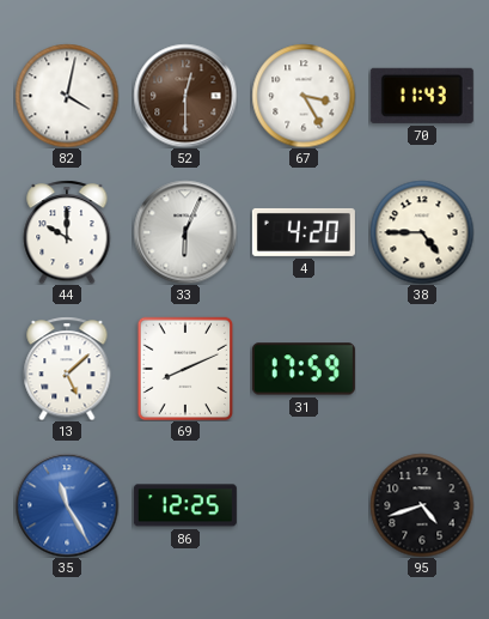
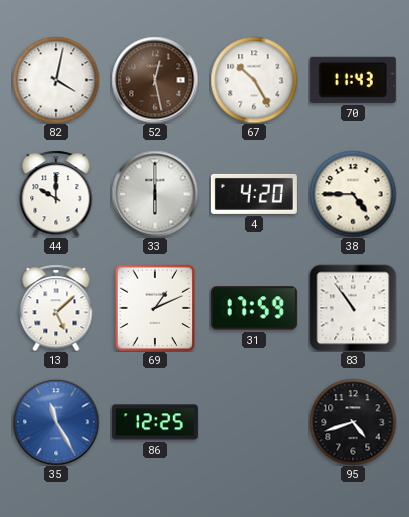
52: 12:30 -> 12:28 (155, 80)
67: 3:25 -> 10:25 (254, 80)
33: 6:04 -> 6:00 (155, 194)
69: 8:11 -> 1:11 (155, 308)
83: none -> 10:54 (353, 308)
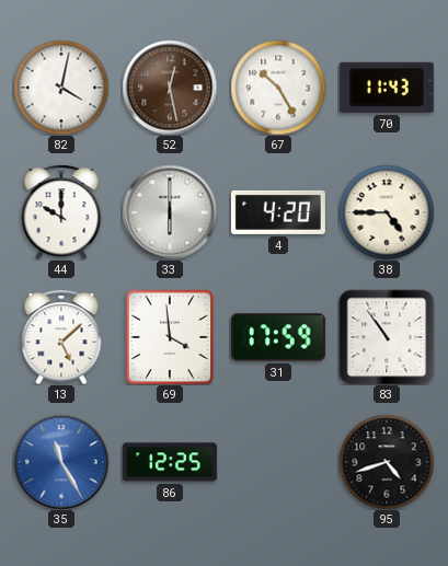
69: 1:11 -> 3:59 (170, 337)
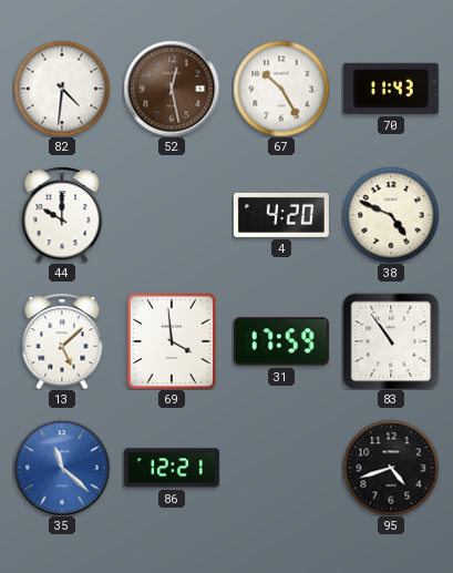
82: 4:02 -> 4:31 (62, 89)
33: 6:00 -> none (170, 212)
38: 4:45 -> 4:49 (391, 215)
35: 11:25 -> 11:22 (62, 468)
86: 12:25 -> 12:21 (172, 468)
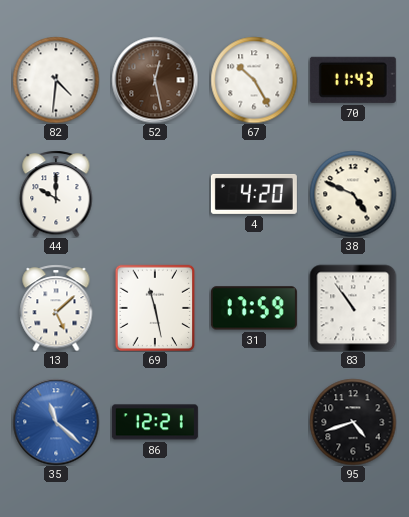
69: 3:59 -> 11:28 (155, 308)
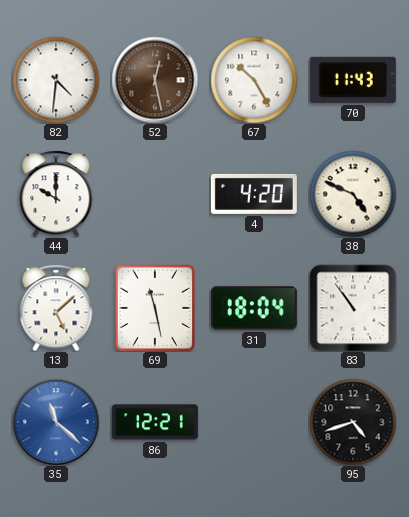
31: 17:59 -> 18:04 (254, 308)
